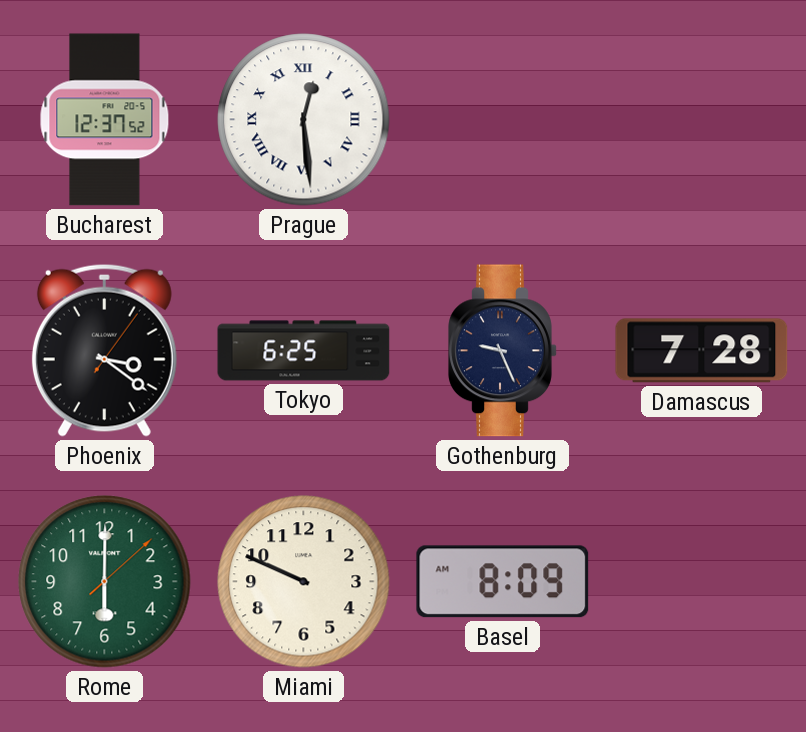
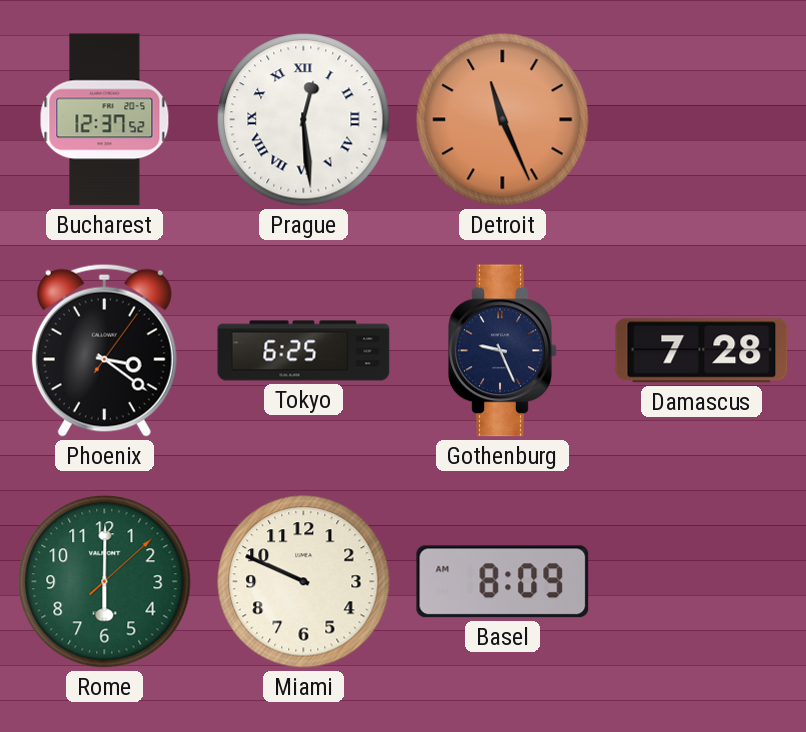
Detroit: none -> 11:26 (503, 120)
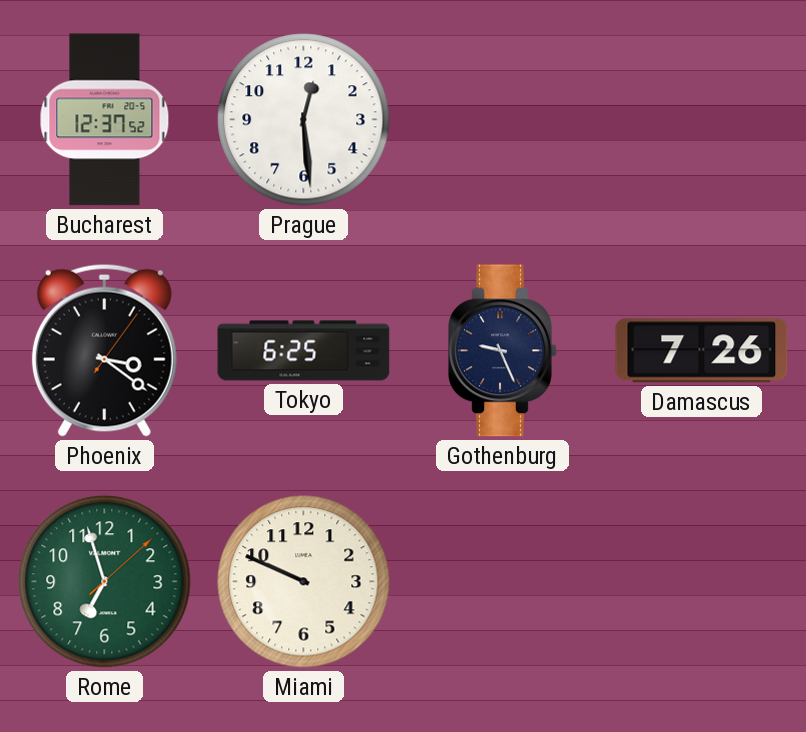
Prague numerals: Roman -> Arabic (304, 120)
Detroit: 11:26 -> none (503, 120)
Damascus: 7:28 -> 7:26 (702, 351)
Rome: 6:00 -> 6:57 (105, 582)
Basel: 8:09 -> none (503, 582)
